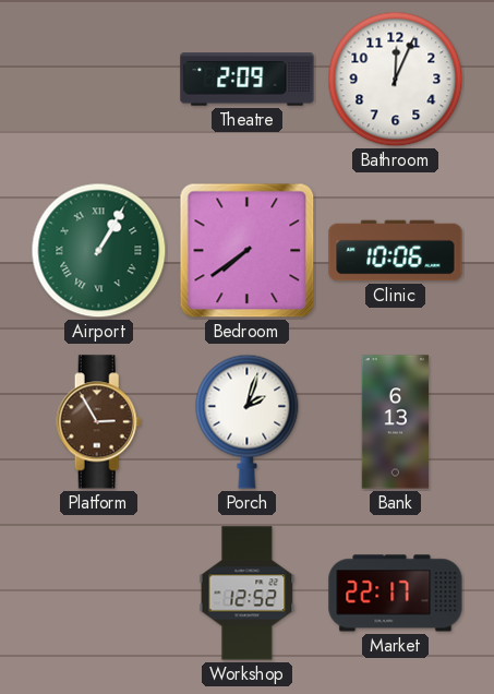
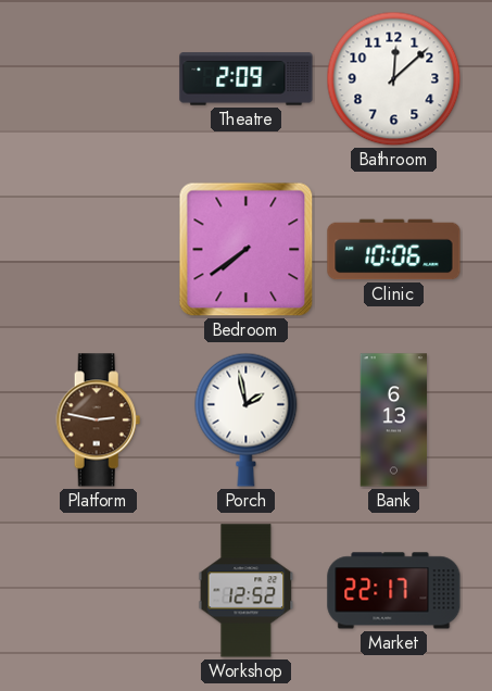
Bathroom: 12:04 -> 12:08 (394, 79)
Airport: 1:05 -> none (99, 251)
Platform: 2:55 -> 2:47 (99, 420)
Porch: 2:03 -> 1:58 (247, 419)
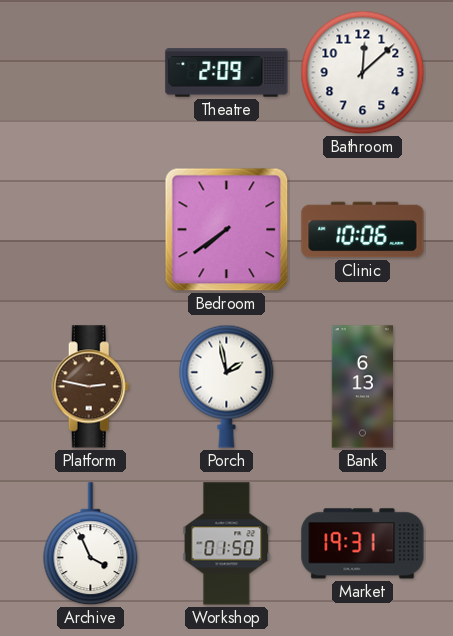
Archive: none -> 3:56 (91, 544)
Workshop: 12:52 -> 01:50 (227, 544)
Market: 22:17 -> 19:31 (363, 544)
